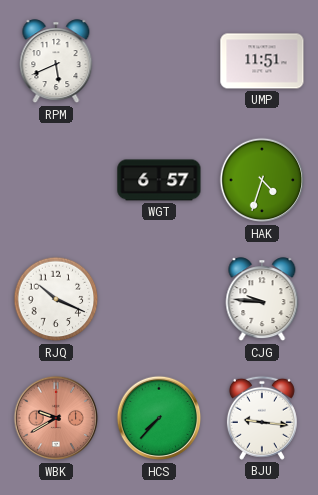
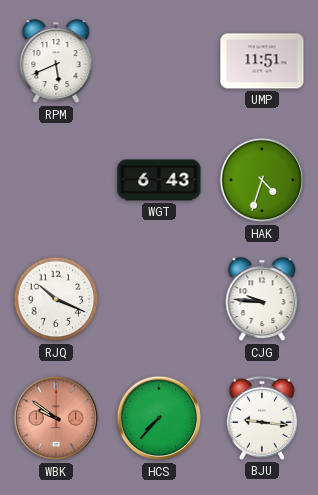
WGT: 6:57 -> 6:43 (159, 180)
WBK: 9:40 -> 9:51 (56, 418)
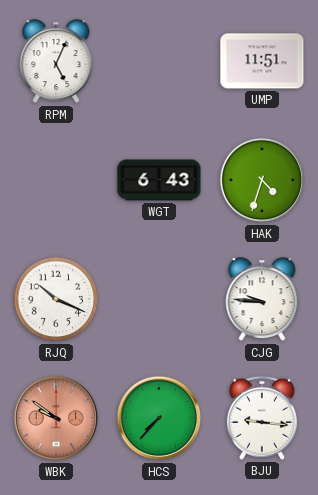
RPM: 5:41 -> 5:04 (56, 62)
